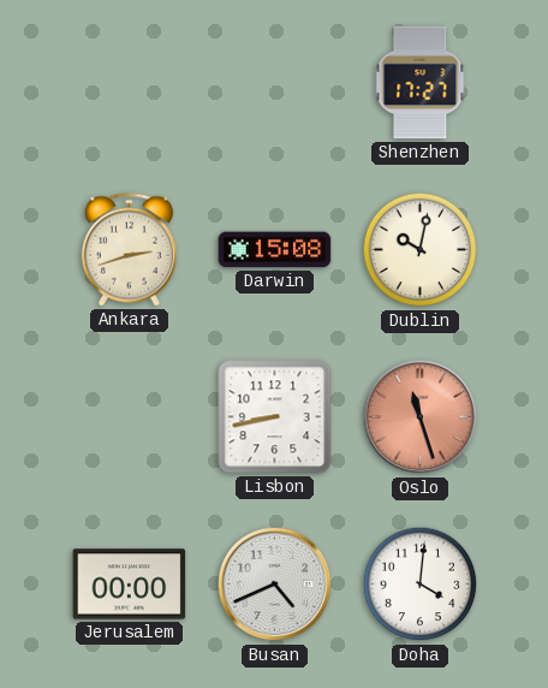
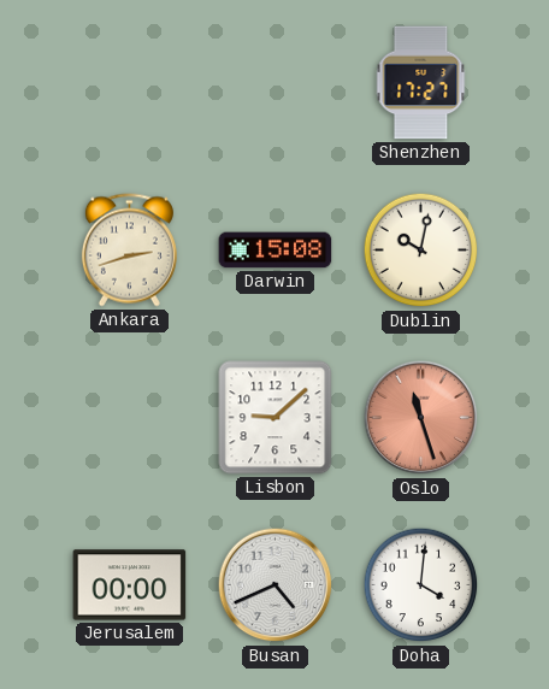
Lisbon: 8:43 -> 9:08 (276, 418)
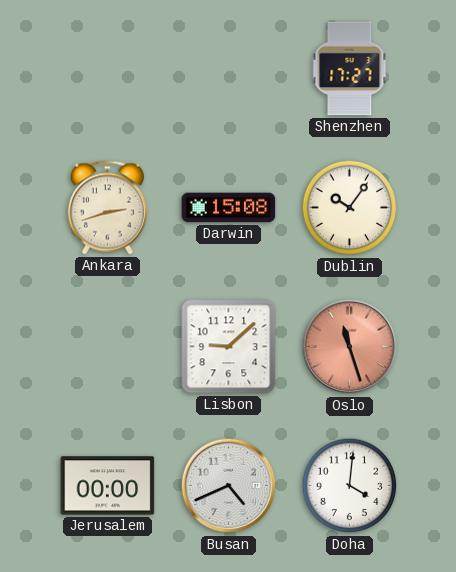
Dublin: 10:02 -> 10:06 (350, 208)
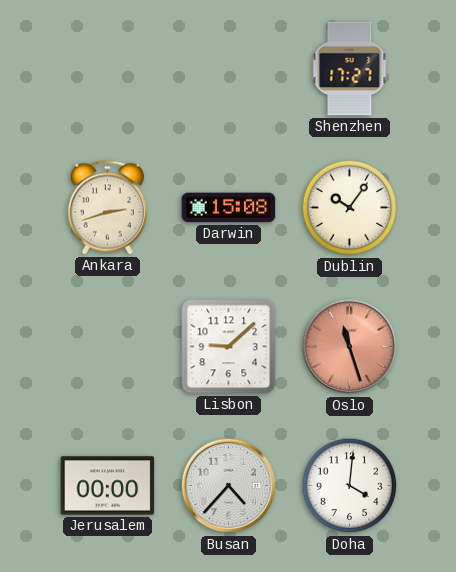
Busan: 4:41 -> 4:37 (229, 486)
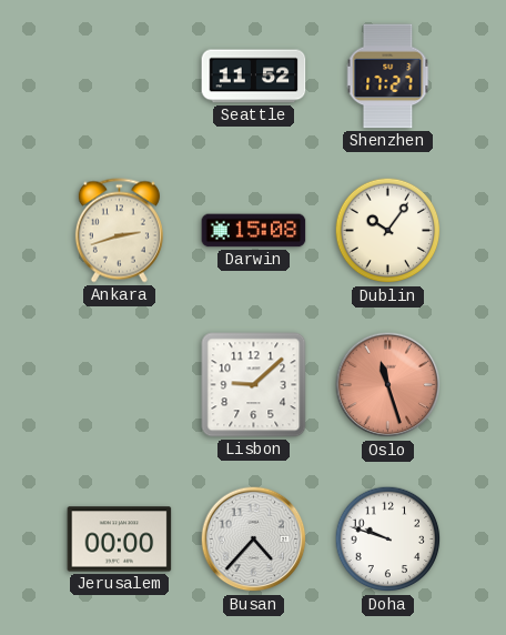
Seattle: none -> 11:52 (254, 77)
Doha: 4:01 -> 9:48 (388, 540)
